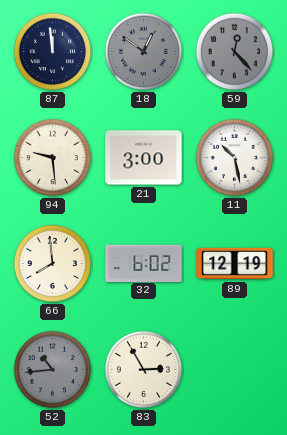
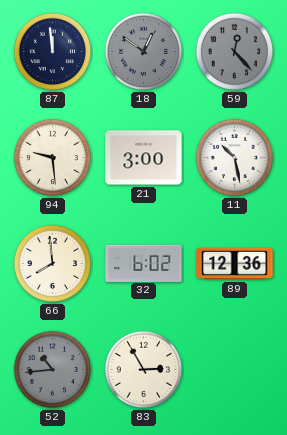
89: 12:19 -> 12:36 (235, 264)
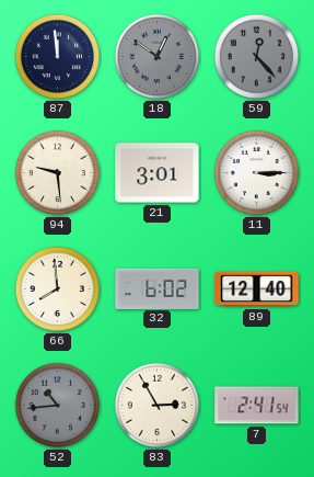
21: 3:00 -> 3:01 (158, 173)
11: 10:28 -> 3:15 (257, 173)
89: 12:36 -> 12:40 (257, 289)
7: none -> 2:41 (257, 406)
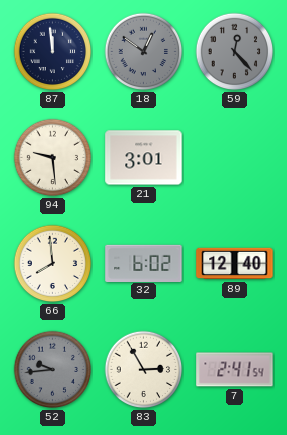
11: 3:15 -> none (257, 173)
52: 10:44 -> 9:44 (53, 370)
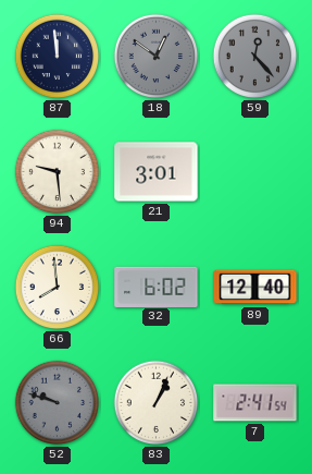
52: 9:44 -> 9:48 (58, 403)
83: 2:55 -> 1:04 (157, 403)
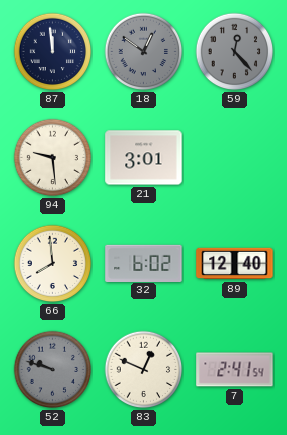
83: 1:04 -> 12:49 (144, 370)
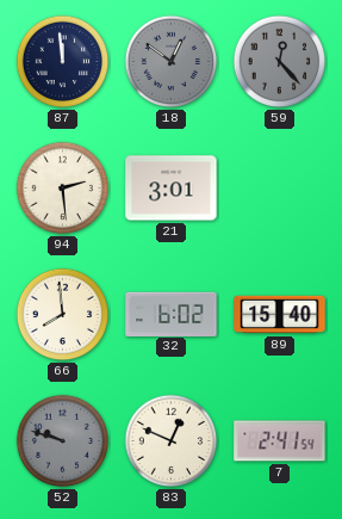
94: 9:29 -> 2:29 (63, 189)
89: 12:40 -> 15:40 (280, 315)
